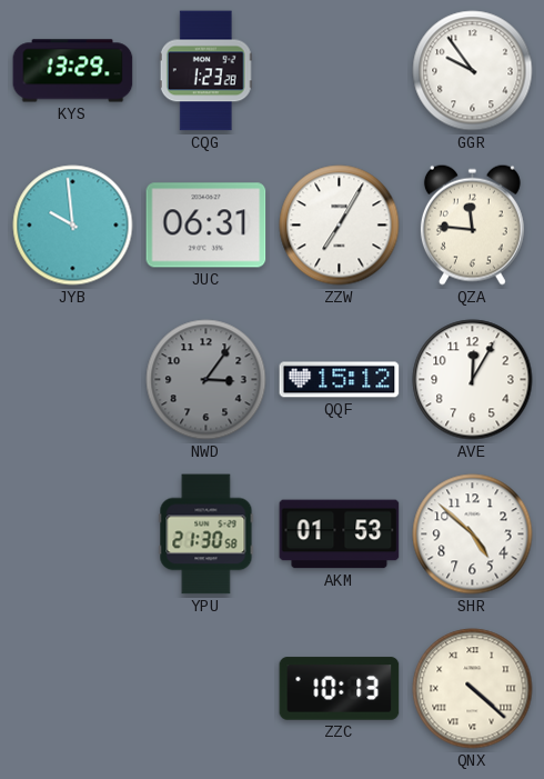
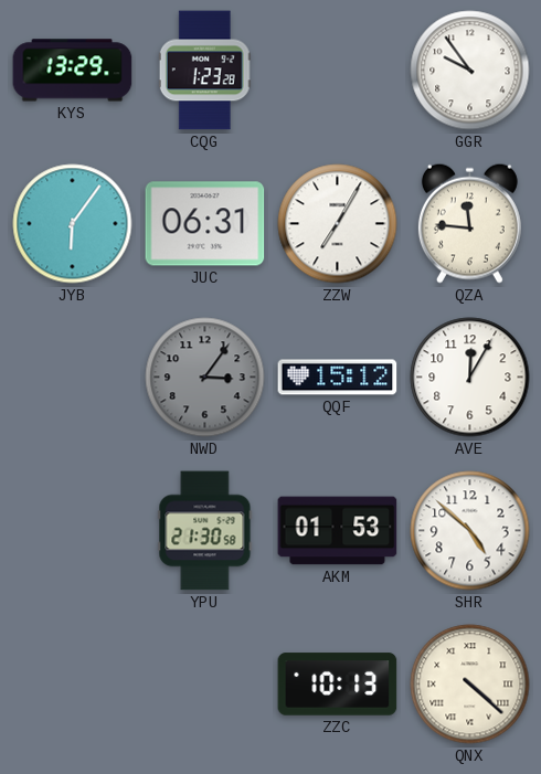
JYB: 9:59 -> 6:06 (73, 224)
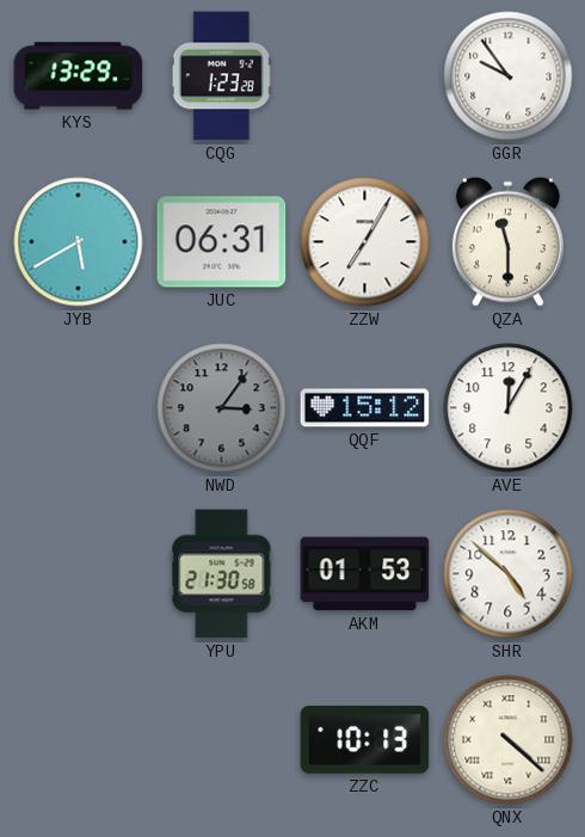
JYB: 6:06 -> 5:40 (79, 242)
QZA: 11:46 -> 11:30 (507, 241)
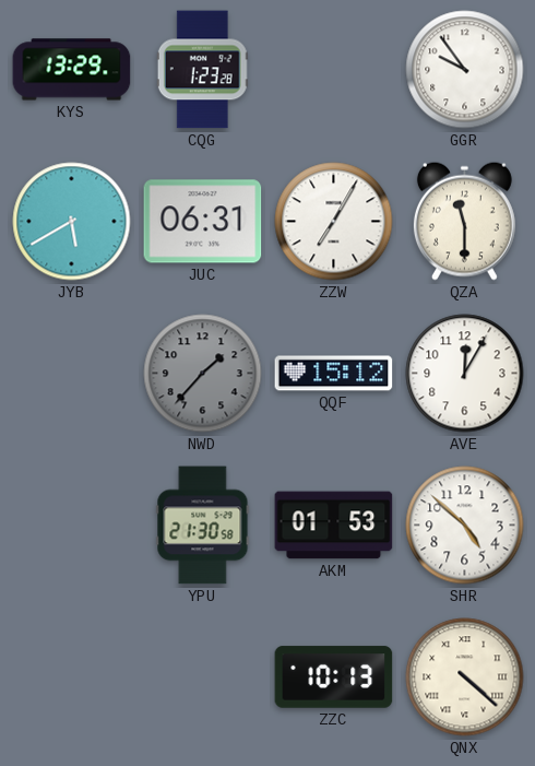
NWD: 3:06 -> 1:37 (203, 374)
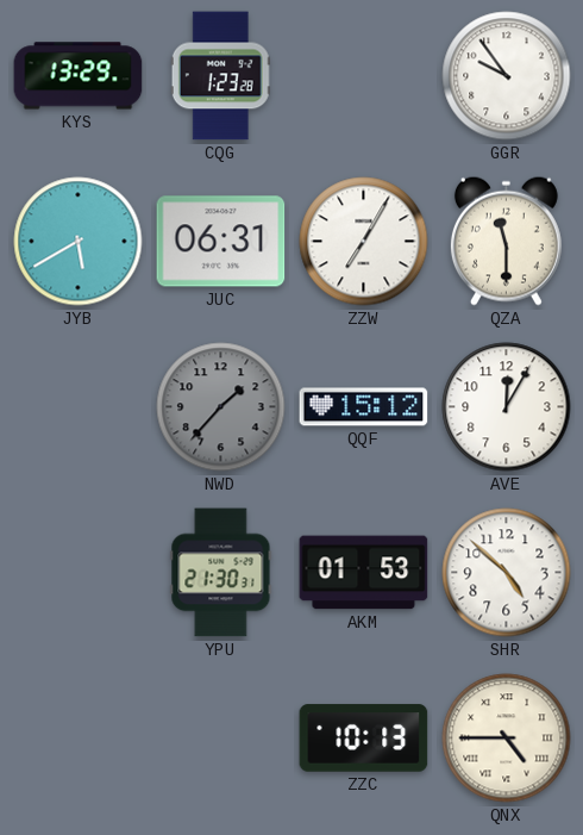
YPU: 21:30:58 -> 21:30:31 (221, 573)
QNX: 4:22 -> 4:45 (507, 739)
